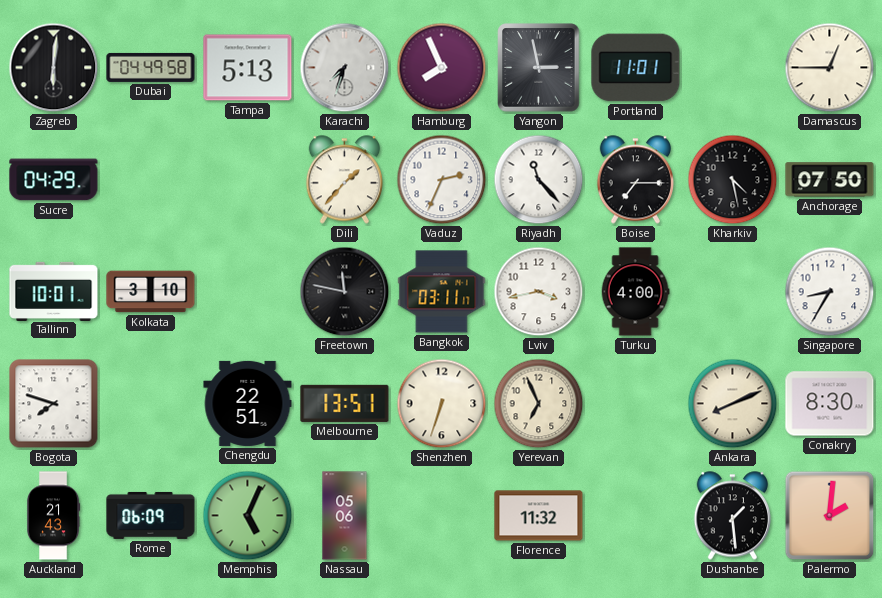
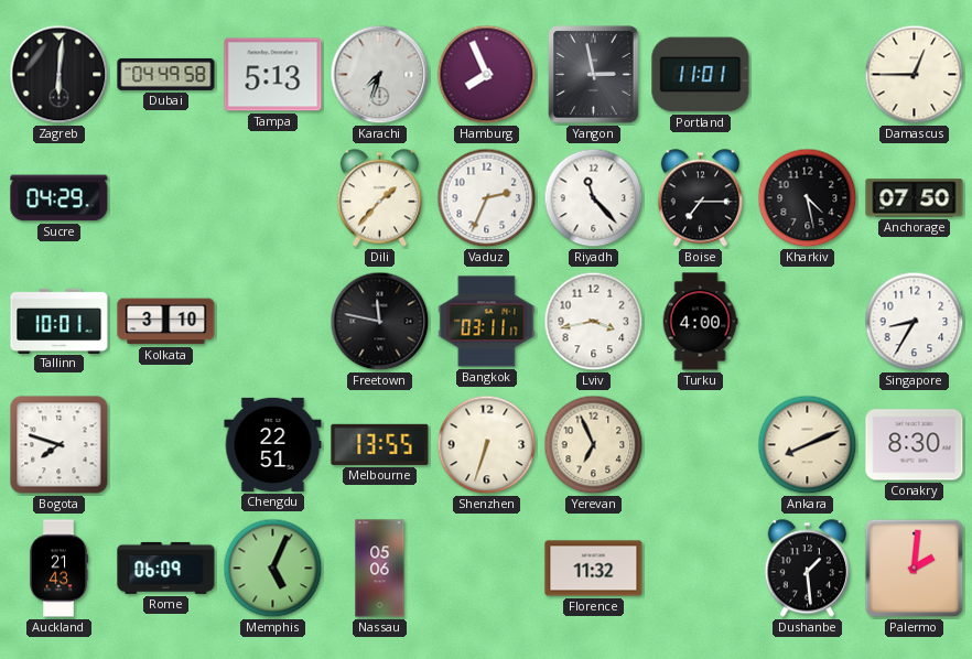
Melbourne: 13:51 -> 13:55 (380, 444)
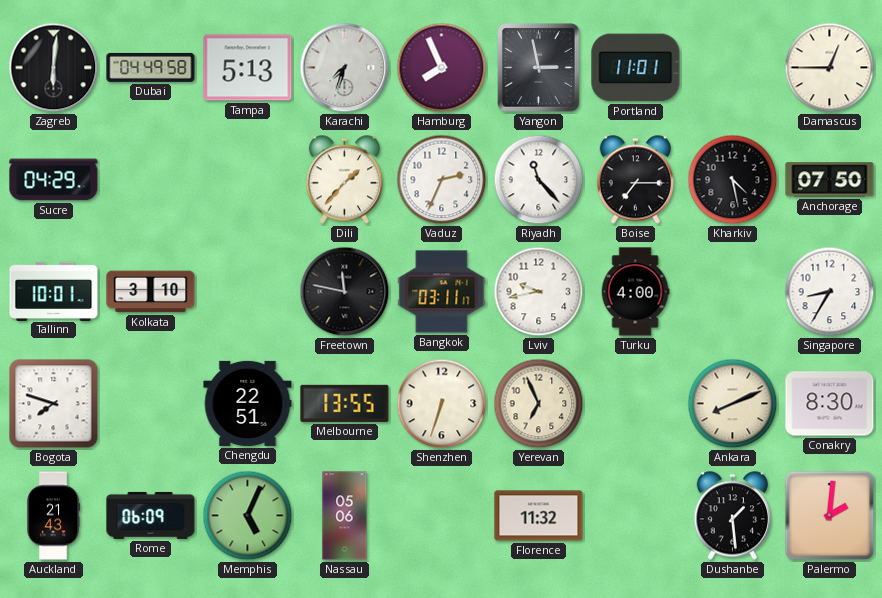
Lviv: 3:43 -> 9:43 (539, 292)
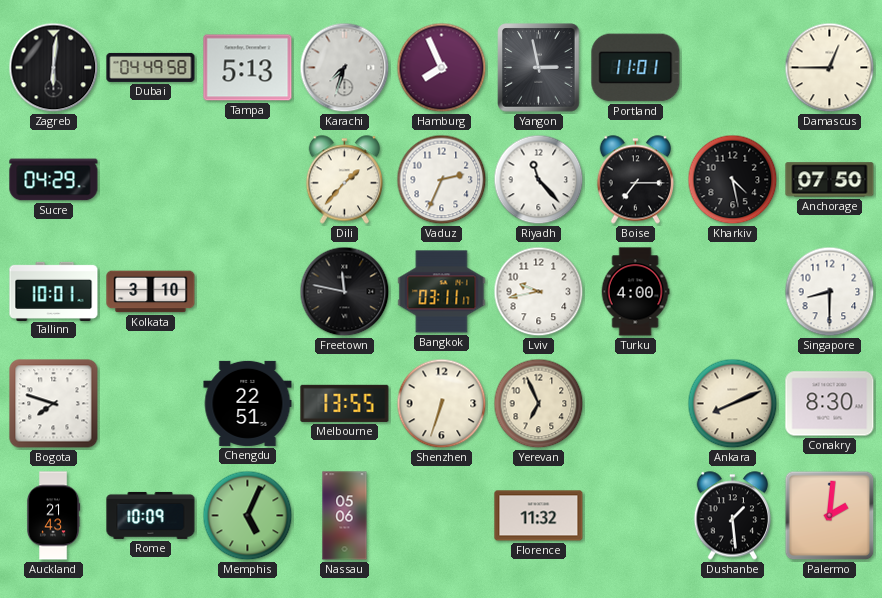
Singapore: 8:35 -> 8:30 (830, 292)
Rome: 06:09 -> 10:09 (151, 515)
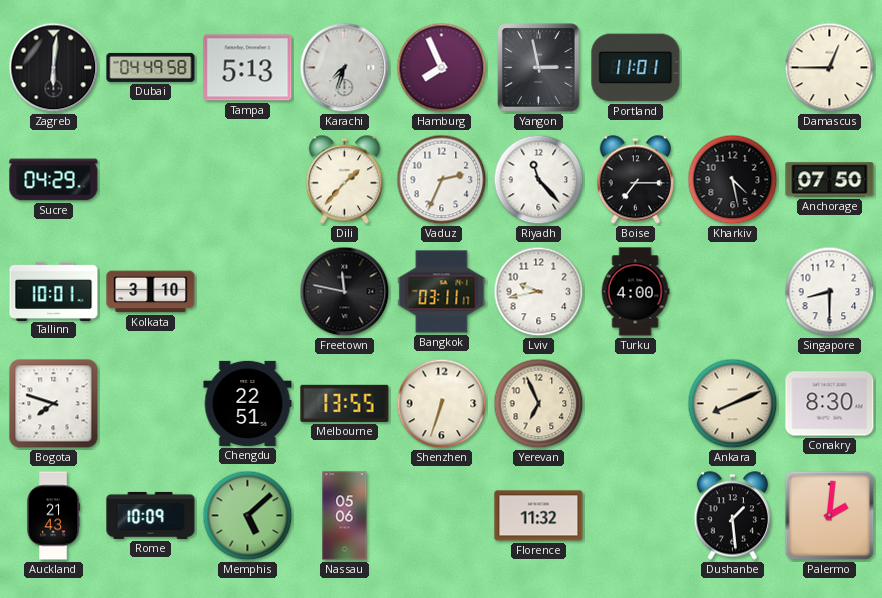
Memphis: 5:04 -> 5:08 (248, 516)
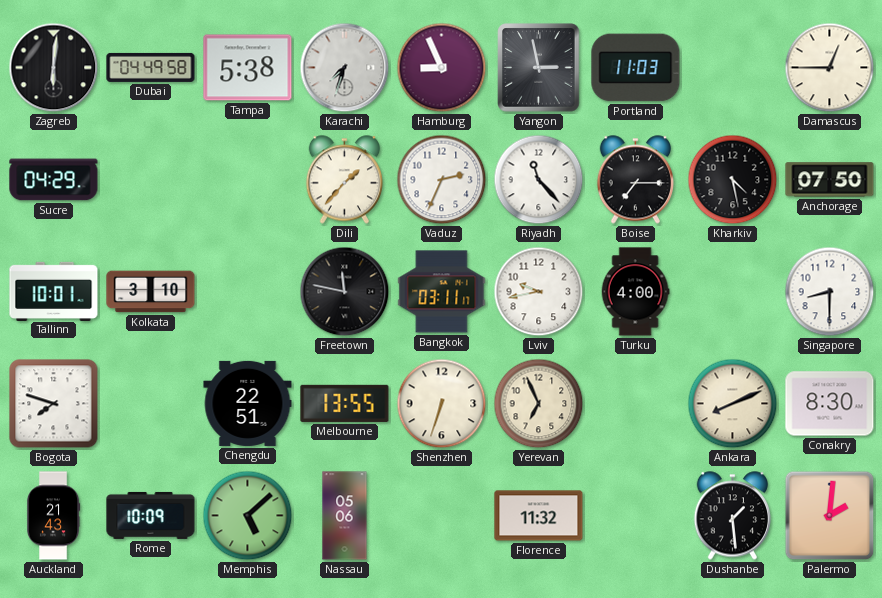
Tampa: 5:13 -> 5:38 (248, 68)
Hamburg: 7:56 -> 8:56 (442, 68)
Portland: 11:01 -> 11:03 (636, 68)
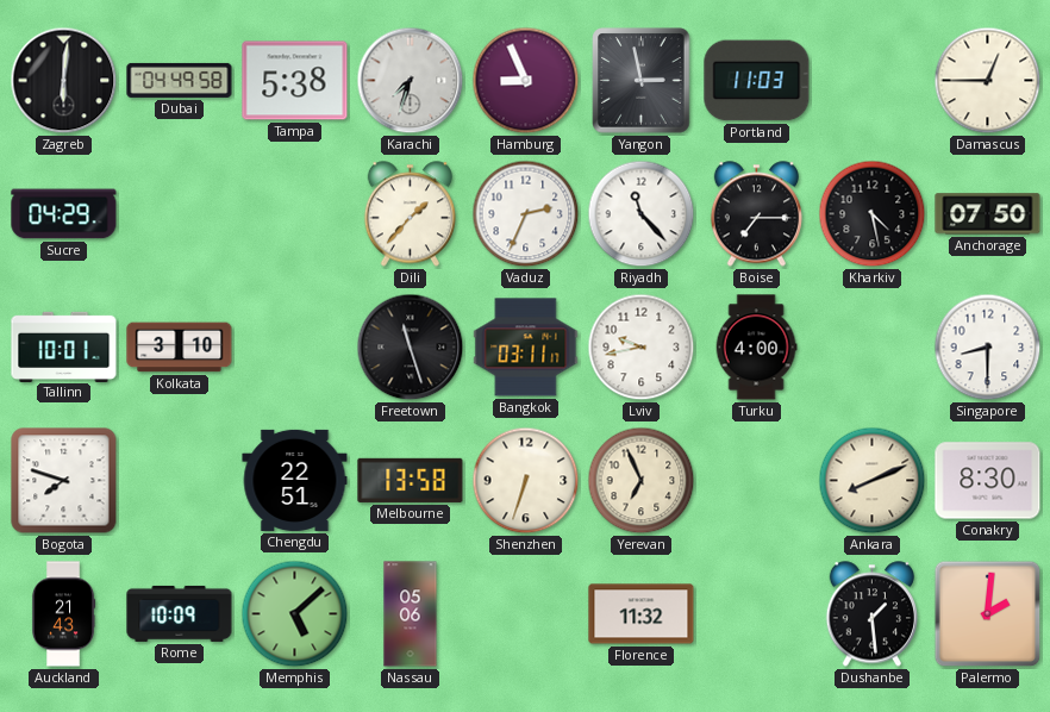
Freetown: 11:47 -> 11:27 (411, 348)
Melbourne: 13:55 -> 13:58 (411, 480)
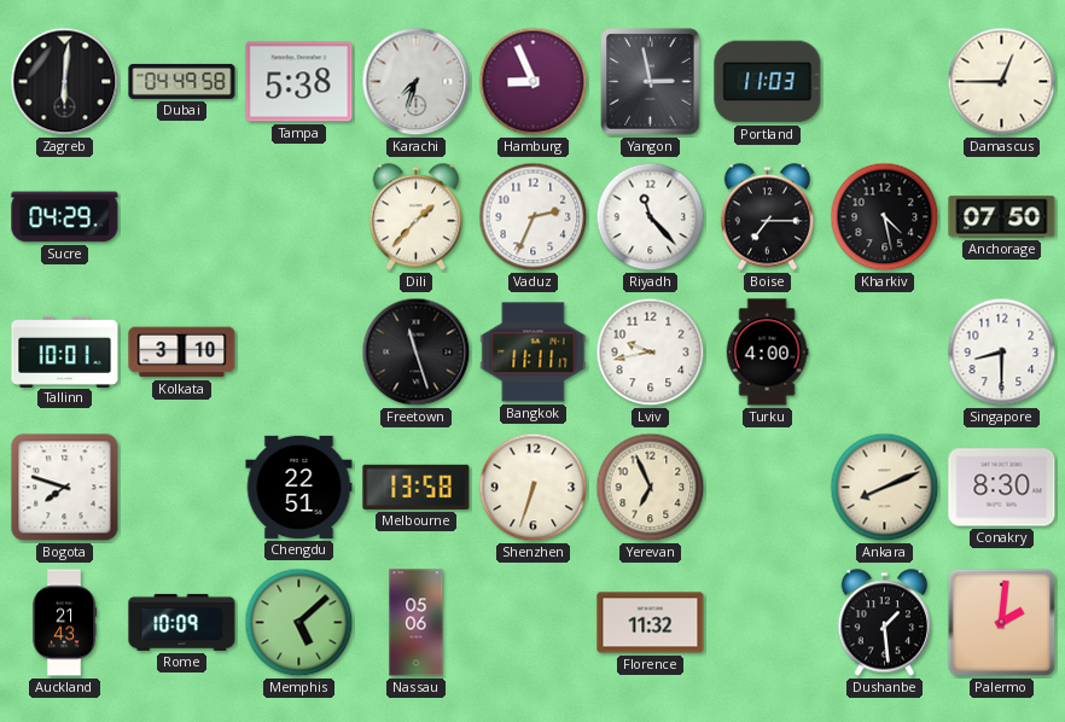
Bangkok: 03:11 -> 11:11 (534, 353)
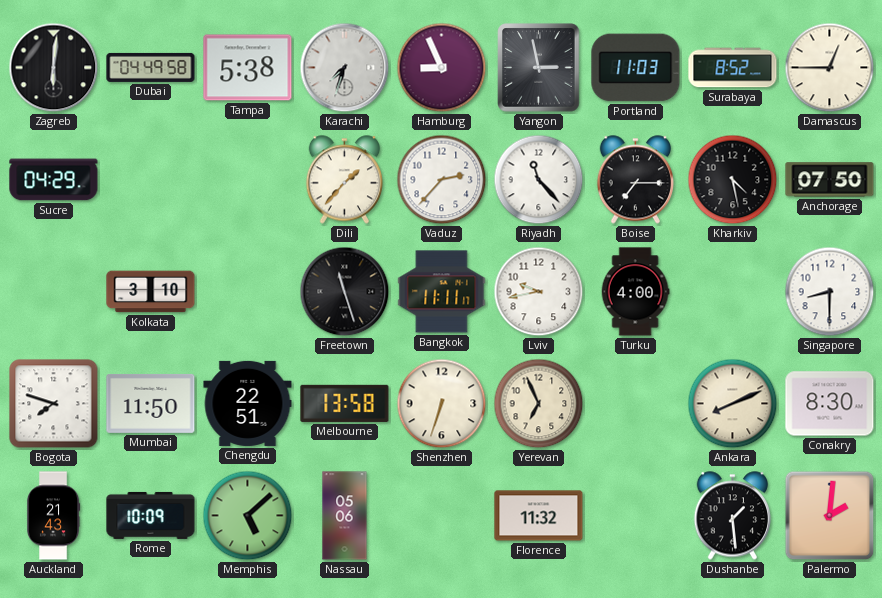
Surabaya: none -> 8:52 (733, 68)
Vaduz: 2:34 -> 2:37 (442, 180)
Tallinn: 10:01 -> none (65, 351)
Mumbai: none -> 11:50 (151, 403)
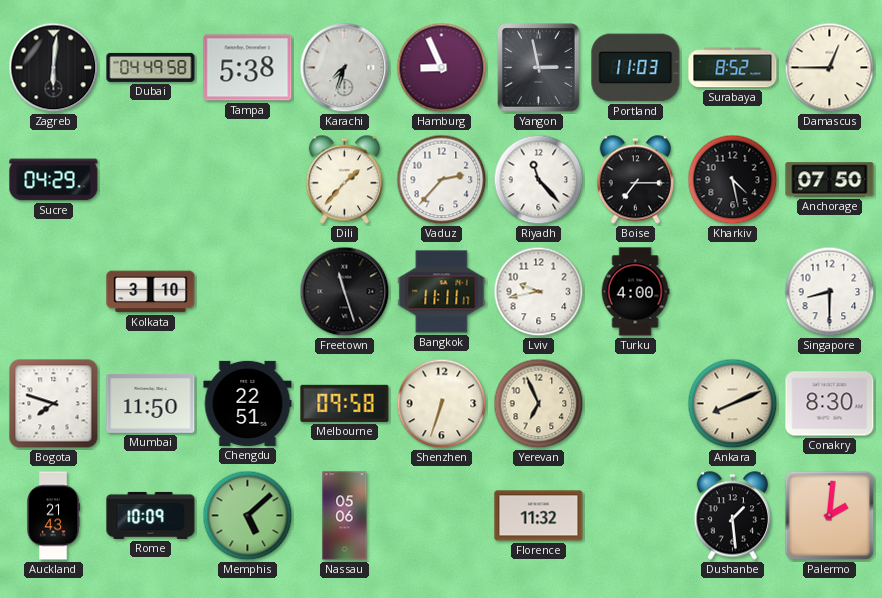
Melbourne: 13:58 -> 09:58 (345, 403)
